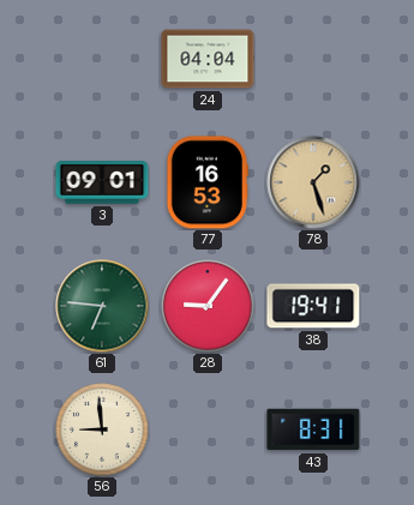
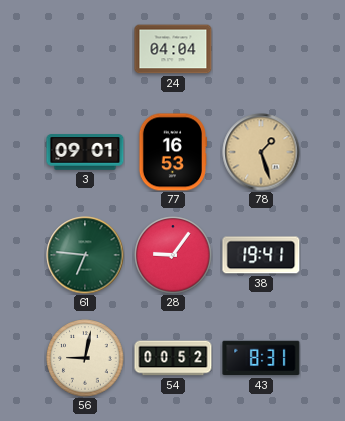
56: 8:59 -> 9:02 (85, 358)
54: none -> 00:52 (173, 358)
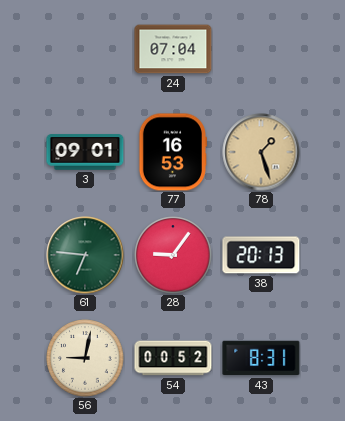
24: 04:04 -> 07:04 (173, 49)
38: 19:41 -> 20:13 (261, 255)
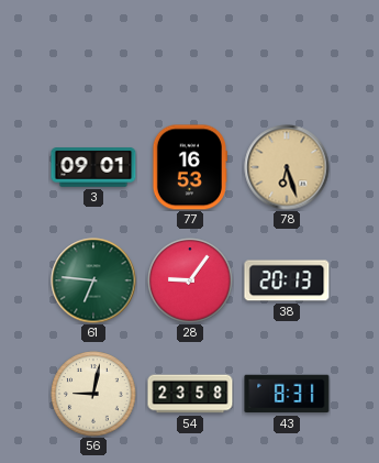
24: 07:04 -> none (173, 49)
78: 1:27 -> 6:27 (287, 167)
54: 00:52 -> 23:58 (190, 394)
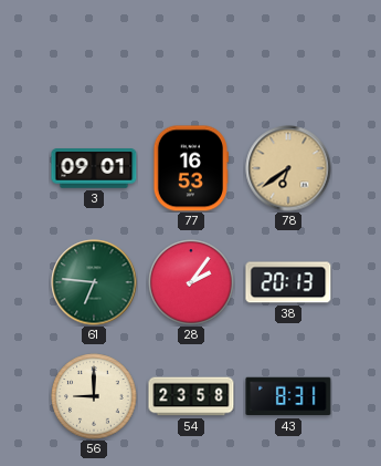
78: 6:27 -> 6:39 (288, 168)
28: 9:06 -> 2:06 (191, 282)
56: 9:02 -> 9:00 (94, 396)
